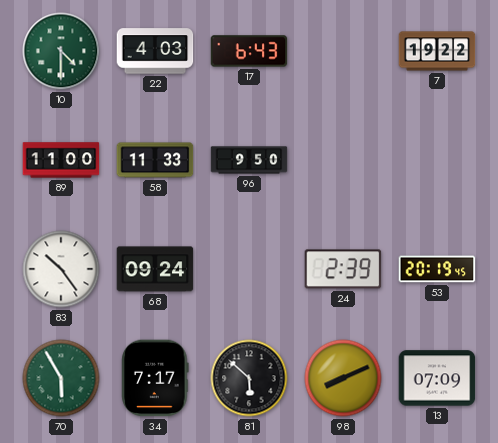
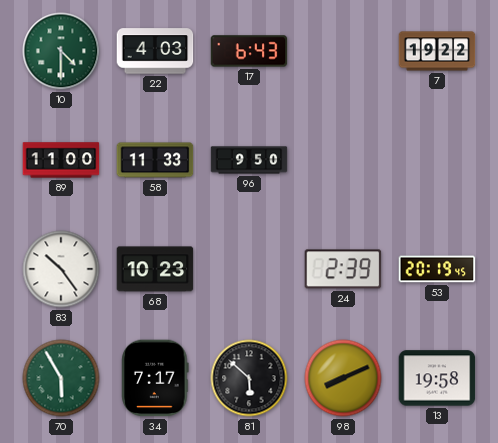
68: 09:24 -> 10:23 (155, 269)
13: 07:09 -> 19:58 (437, 378)
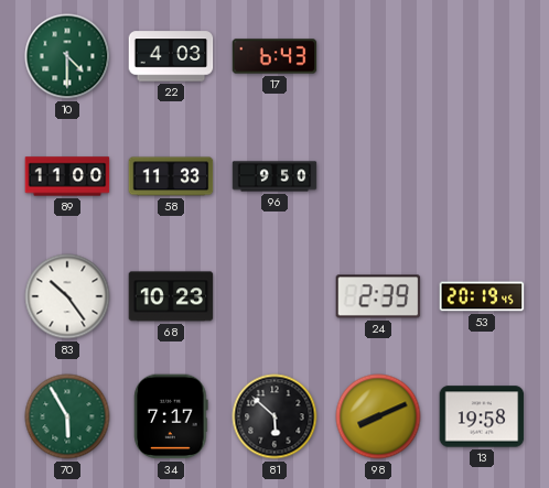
7: 19:22 -> none (437, 51)
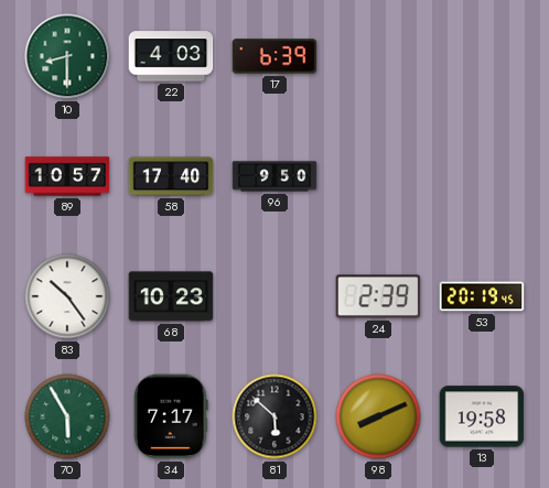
10: 4:30 -> 8:30 (67, 56)
17: 6:43 -> 6:39 (274, 56)
89: 11:00 -> 10:57 (67, 176)
58: 11:33 -> 17:40 (171, 176)
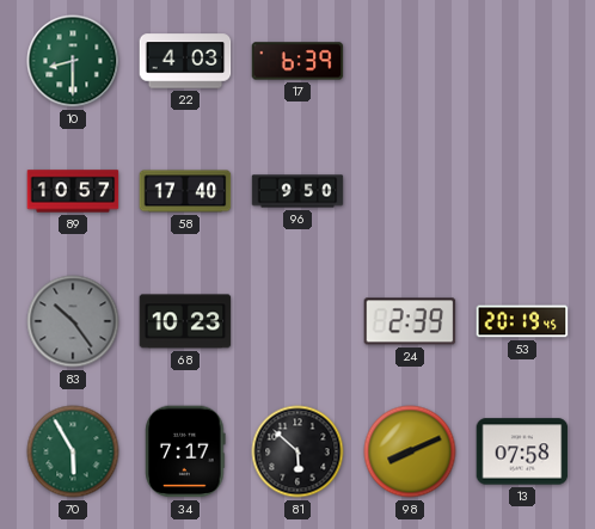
83 dial: white -> grey (73, 321)
13: 19:58 -> 07:58 (522, 451)
